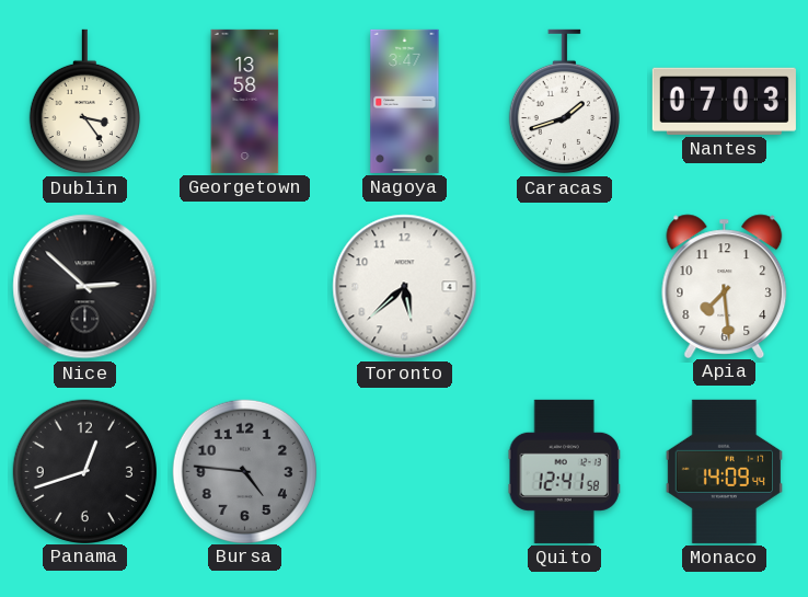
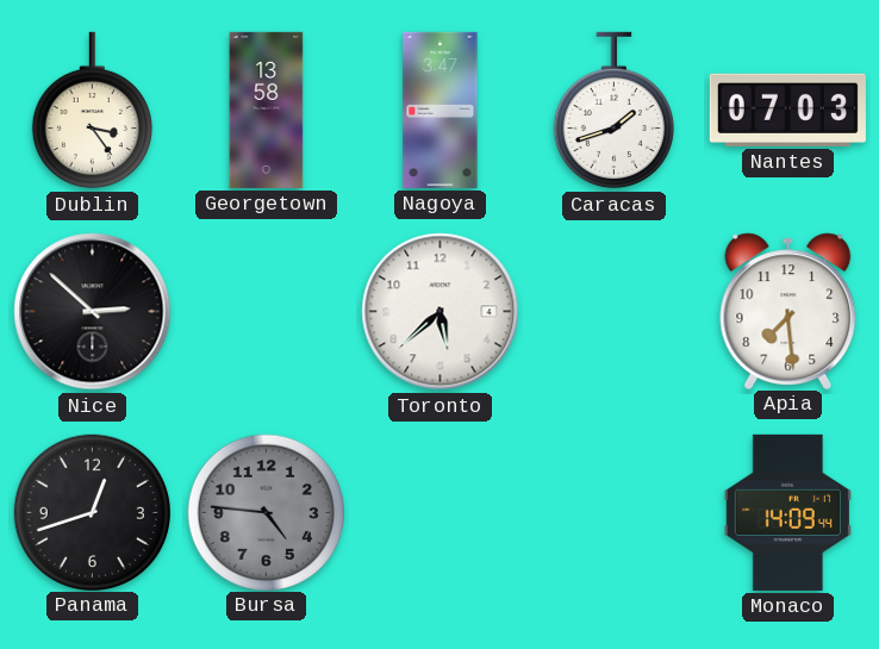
Quito: 12:41 -> none (564, 471)
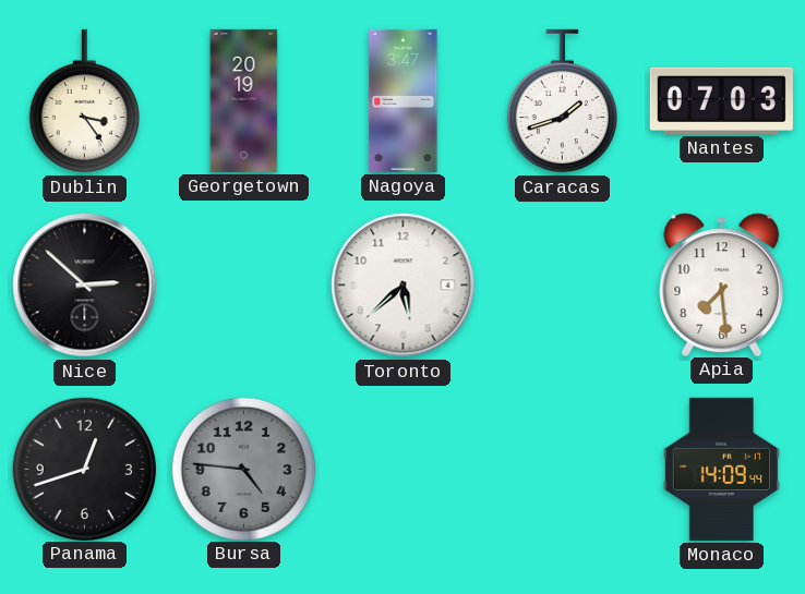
Georgetown: 13:58 -> 20:19 (244, 100)
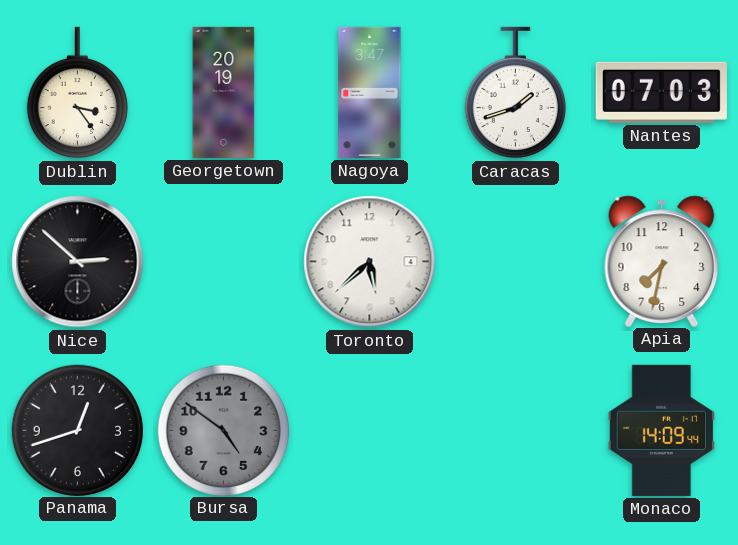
Apia: 7:29 -> 7:32 (662, 261)
Bursa: 4:46 -> 4:51 (223, 430)
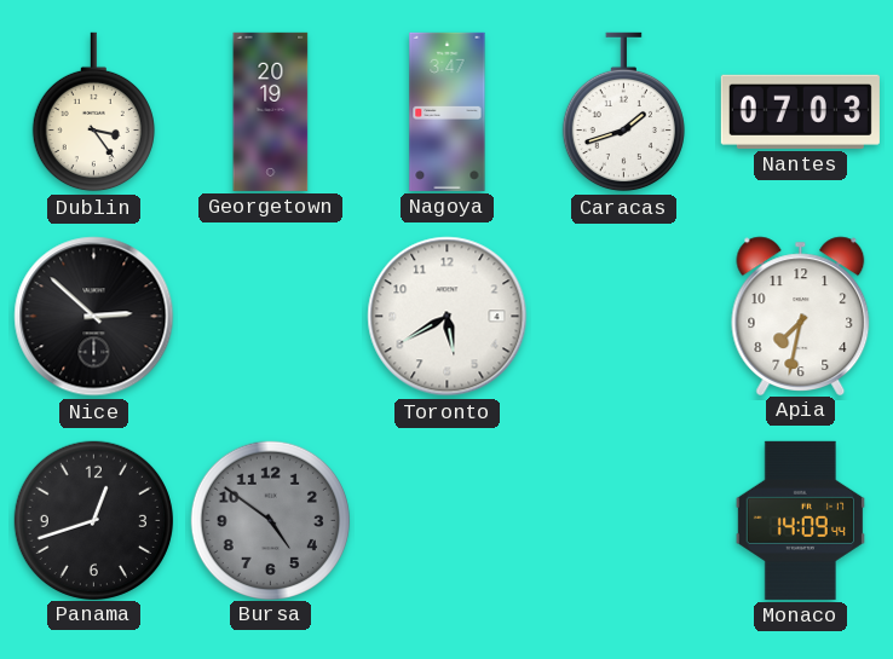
Toronto: 5:38 -> 5:40 (448, 317)
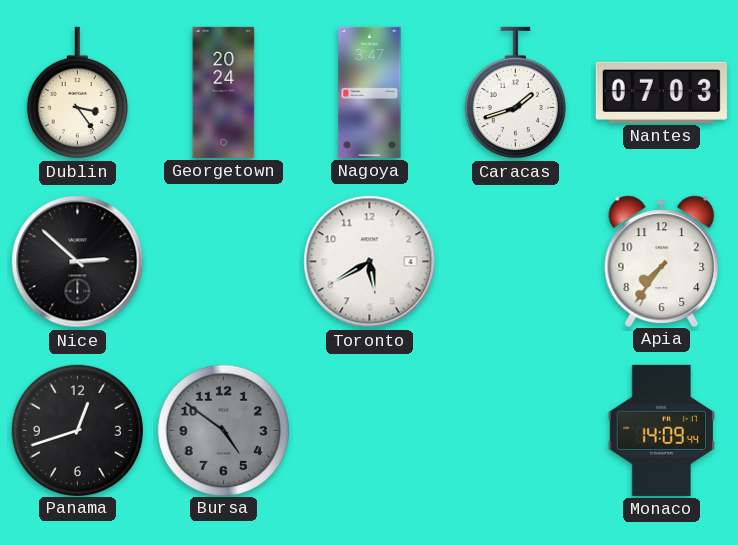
Georgetown: 20:19 -> 20:24 (224, 92)
Apia: 7:32 -> 7:36 (662, 261)
